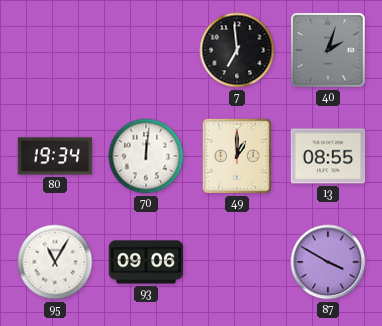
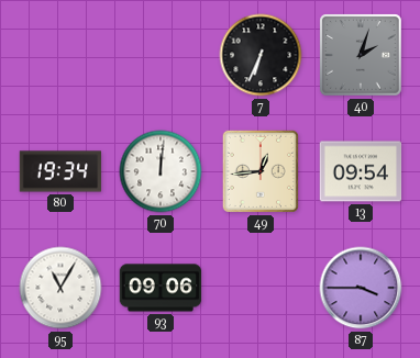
7: 6:59 -> 6:34 (261, 55)
49: 1:00 -> 12:44 (261, 171)
13: 08:55 -> 09:54 (361, 171)
87: 3:50 -> 3:45 (361, 288)
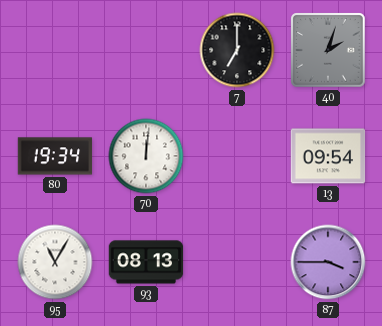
7: 6:34 -> 7:00 (237, 50)
49: 12:44 -> none (261, 171)
93: 09:06 -> 08:13 (146, 262)
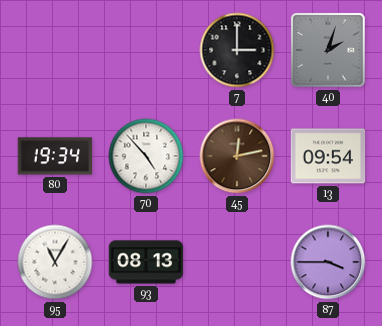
7: 7:00 -> 3:00 (237, 50)
70: 12:01 -> 4:53 (146, 156)
45: none -> 12:13 (237, 156)
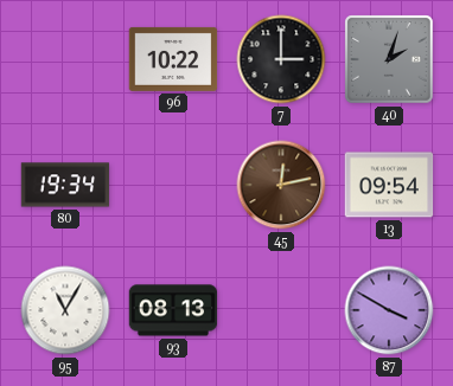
96: none -> 10:22 (173, 59)
70: 4:53 -> none (146, 156)
87: 3:45 -> 3:50 (389, 310)
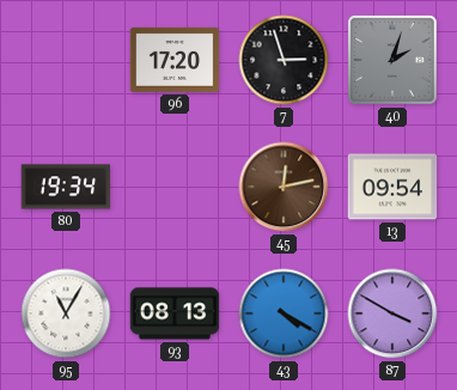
96: 10:22 -> 17:20 (175, 60)
7: 3:00 -> 2:57 (284, 60)
43: none -> 4:20 (284, 313)
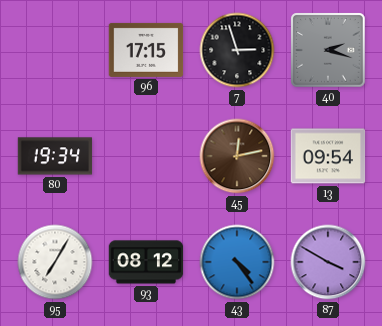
96: 17:20 -> 17:15 (146, 50)
40: 2:03 -> 2:18 (328, 50)
95: 11:05 -> 7:05 (55, 262)
93: 08:13 -> 08:12 (146, 262)
43: 4:20 -> 4:24 (237, 262)
